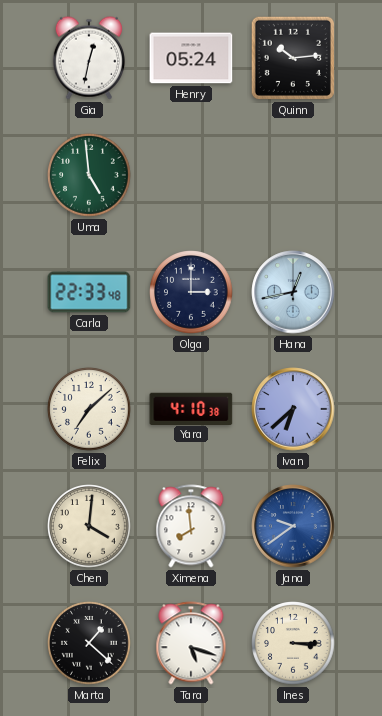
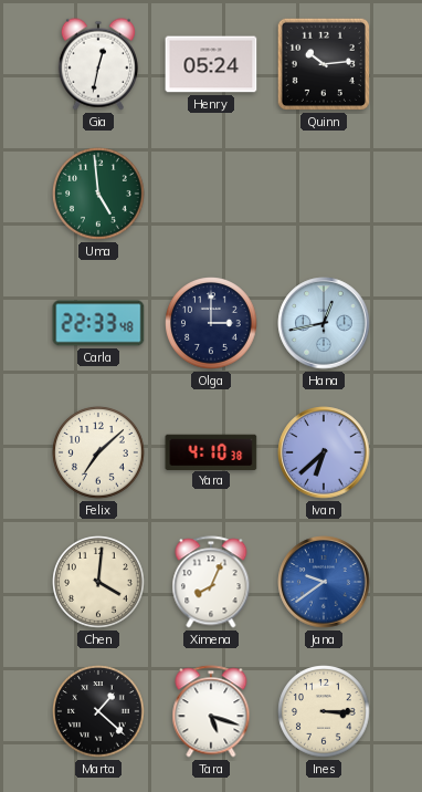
Ximena: 7:59 -> 8:04 (211, 582)
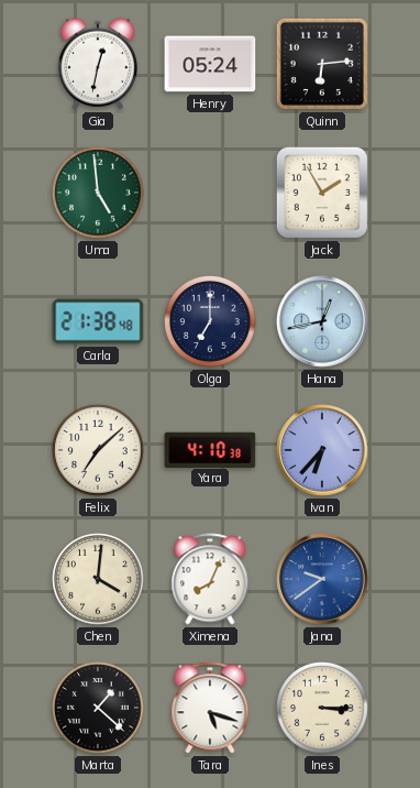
Quinn: 10:14 -> 6:14 (322, 64)
Jack: none -> 1:55 (322, 193)
Carla: 22:33 -> 21:38 (98, 321)
Olga: 3:00 -> 7:00 (210, 321)
Ivan: 6:38 -> 6:37 (322, 450)
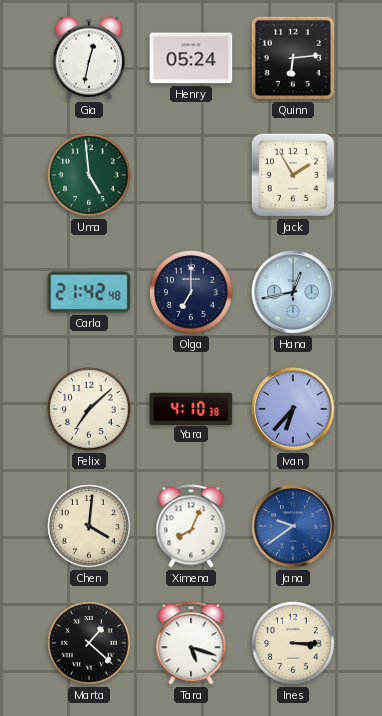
Carla: 21:38 -> 21:42 (89, 292)
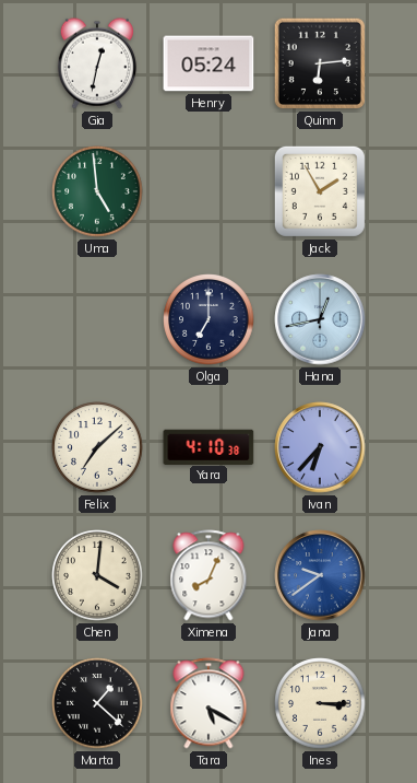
Carla: 21:42 -> none (89, 292)
Tara: 5:18 -> 5:20 (208, 703)
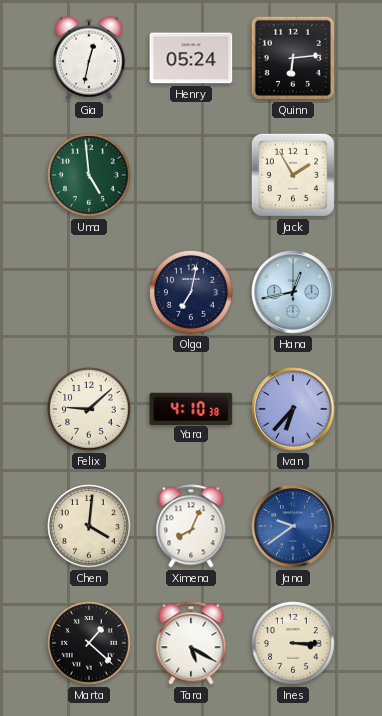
Olga: 7:00 -> 7:02 (191, 292)
Felix: 7:08 -> 9:08 (89, 409)
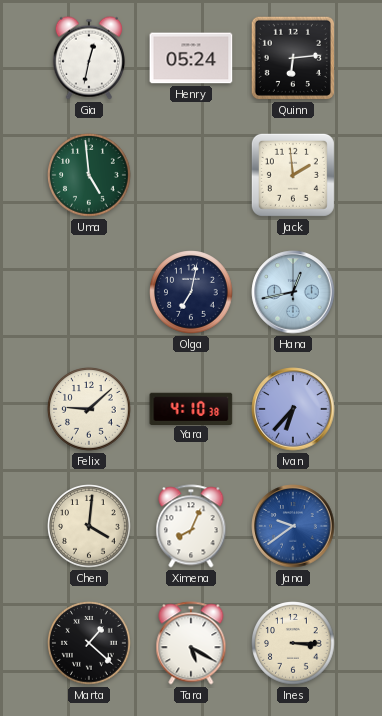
Jack: 1:55 -> 1:59 (293, 175)
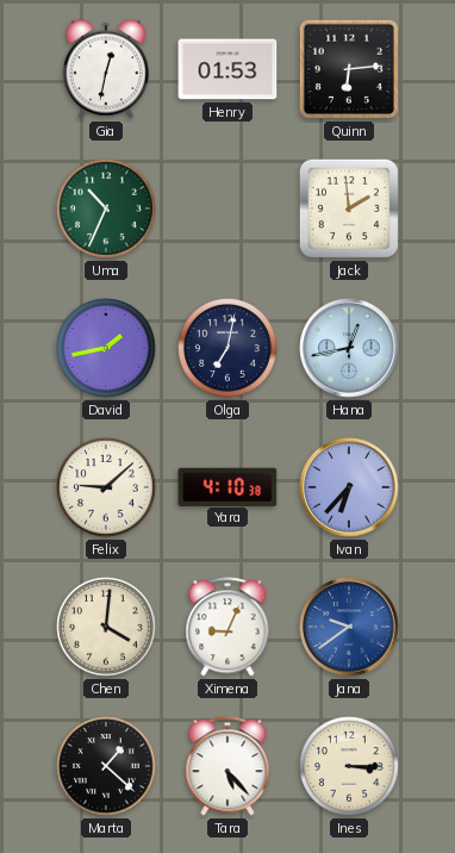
Henry: 05:24 -> 01:53 (227, 69)
Uma: 4:59 -> 10:34 (106, 208)
David: none -> 1:43 (106, 348)
Ximena: 8:04 -> 9:04 (227, 627)
Tara: 5:20 -> 5:23 (227, 766)
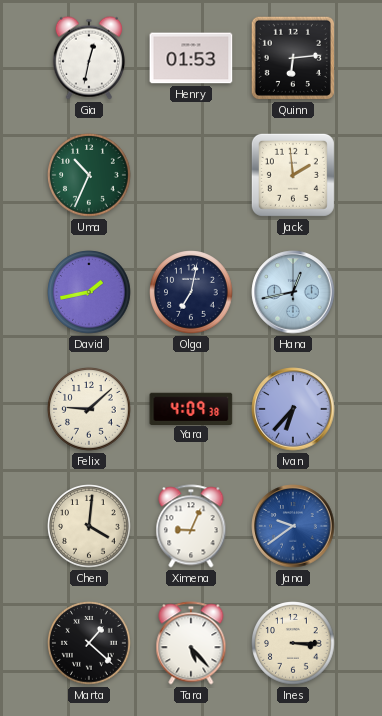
Yara: 4:10 -> 4:09 (191, 408)
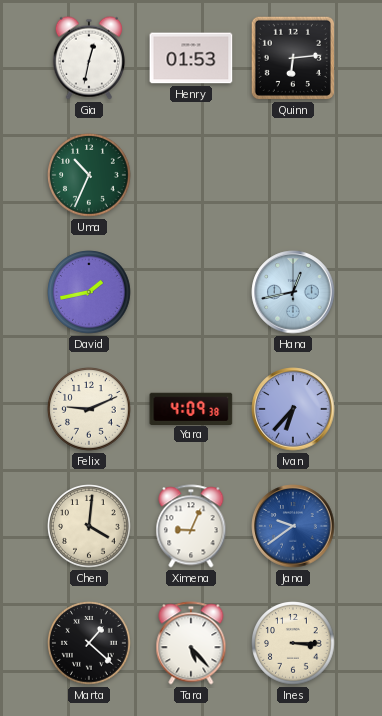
Jack: 1:59 -> none (293, 175)
Olga: 7:02 -> none (191, 292)
Felix: 9:08 -> 9:11 (89, 409)
